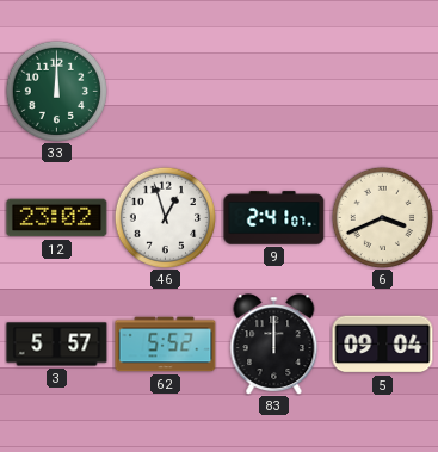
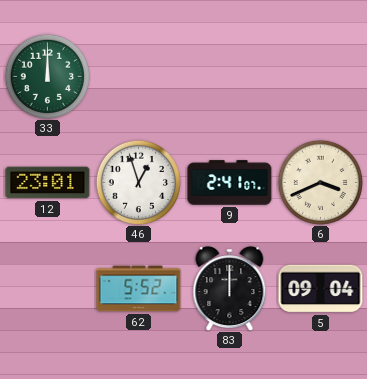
12: 23:02 -> 23:01 (48, 183)
3: 5:57 -> none (57, 345)
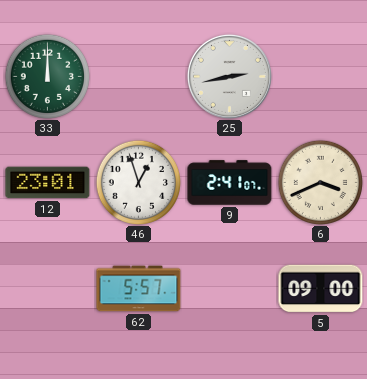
25: none -> 2:43 (229, 76)
62: 5:52 -> 5:57 (139, 289)
83: 12:00 -> none (230, 289)
5: 09:04 -> 09:00 (321, 289)
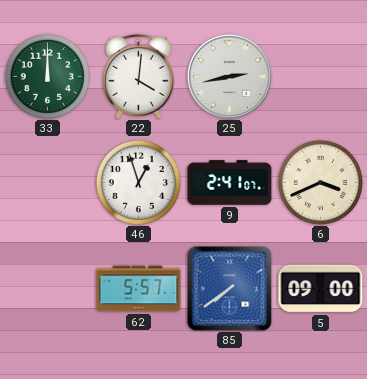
22: none -> 4:01 (138, 76)
12: 23:01 -> none (48, 183)
85: none -> 7:39 (229, 288)
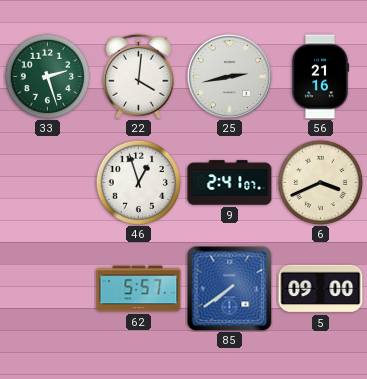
33: 12:00 -> 2:27 (47, 76)
56: none -> 21:16 (320, 77)
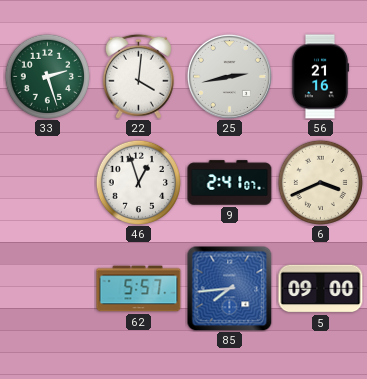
85: 7:39 -> 7:44 (229, 288)
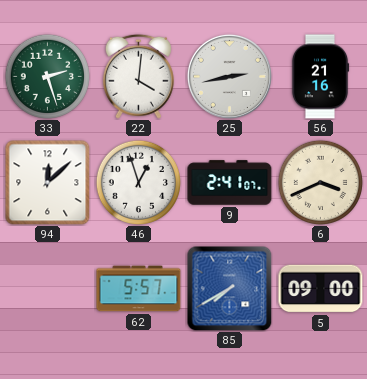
94: none -> 12:08 (48, 183)
85: 7:44 -> 7:40 (229, 288)
